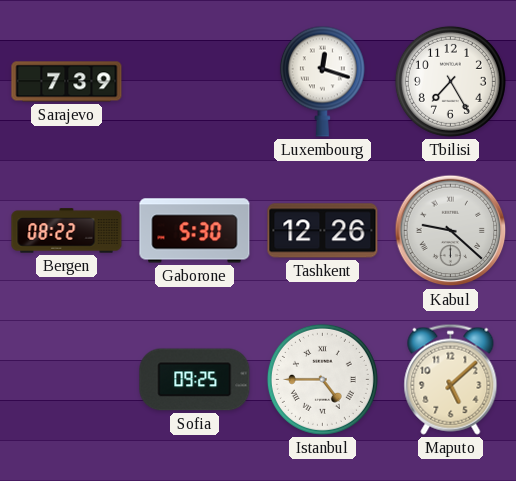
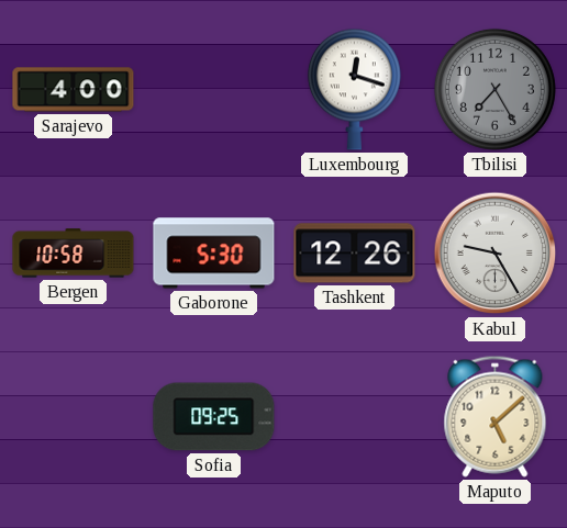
Sarajevo: 7:39 -> 4:00 (74, 90)
Tbilisi dial: white -> grey (494, 89)
Bergen: 08:22 -> 10:58 (74, 254)
Kabul: 9:22 -> 9:25 (496, 254)
Istanbul: 4:45 -> none (322, 379)
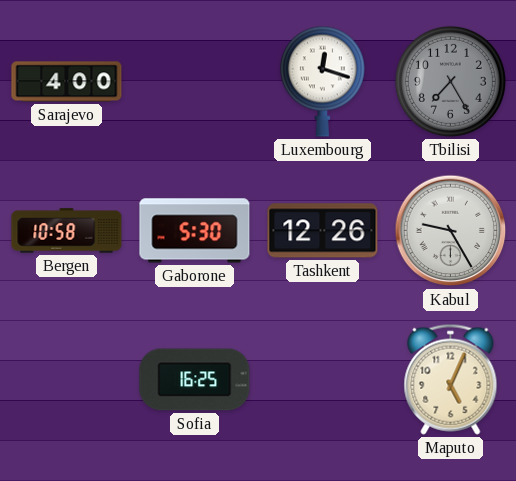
Sofia: 09:25 -> 16:25 (195, 380)
Maputo: 5:08 -> 5:04 (451, 379)
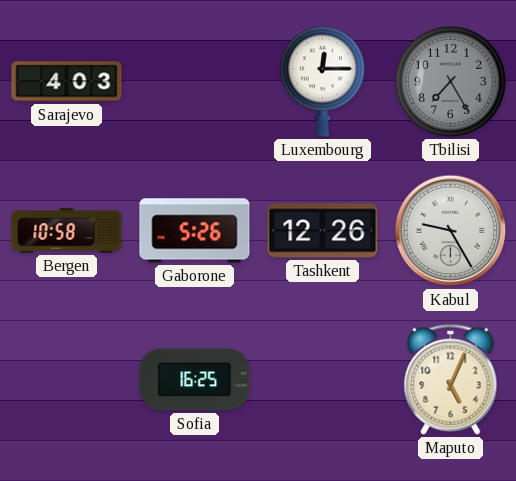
Sarajevo: 4:00 -> 4:03 (67, 82)
Luxembourg: 12:18 -> 12:15 (322, 81)
Gaborone: 5:30 -> 5:26 (195, 231)
